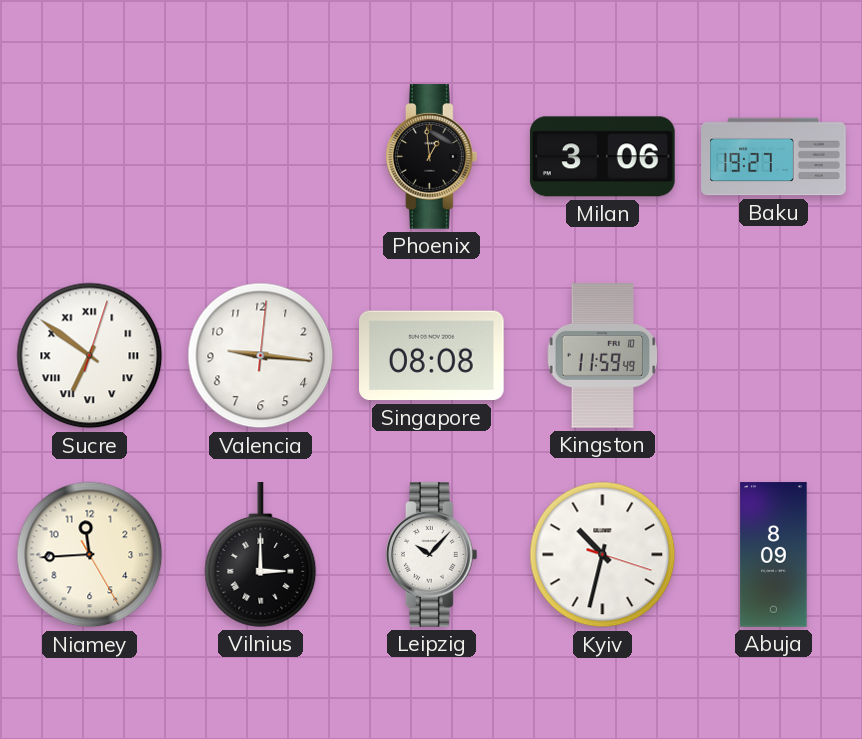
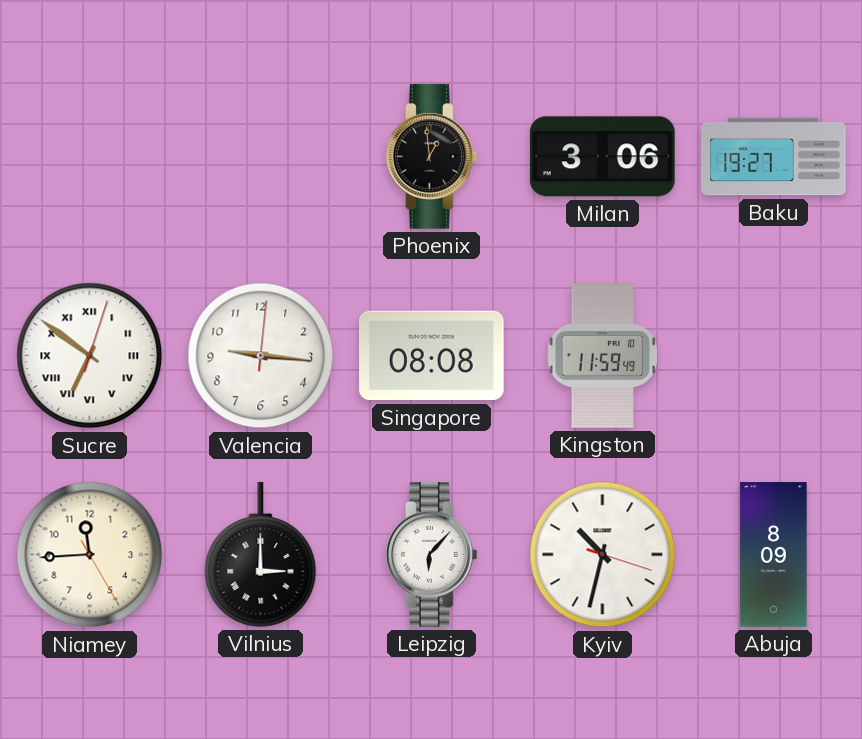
Leipzig: 10:07 -> 6:07 (431, 555)
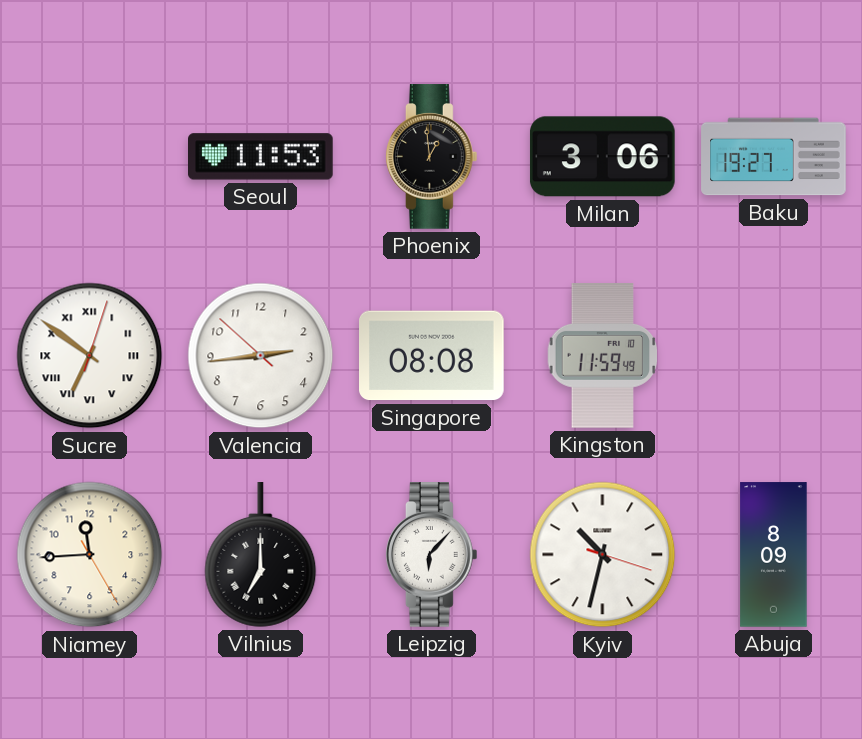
Seoul: none -> 11:53 (261, 157)
Valencia: 9:16 -> 2:43 (261, 356)
Vilnius: 3:00 -> 7:00 (261, 555)
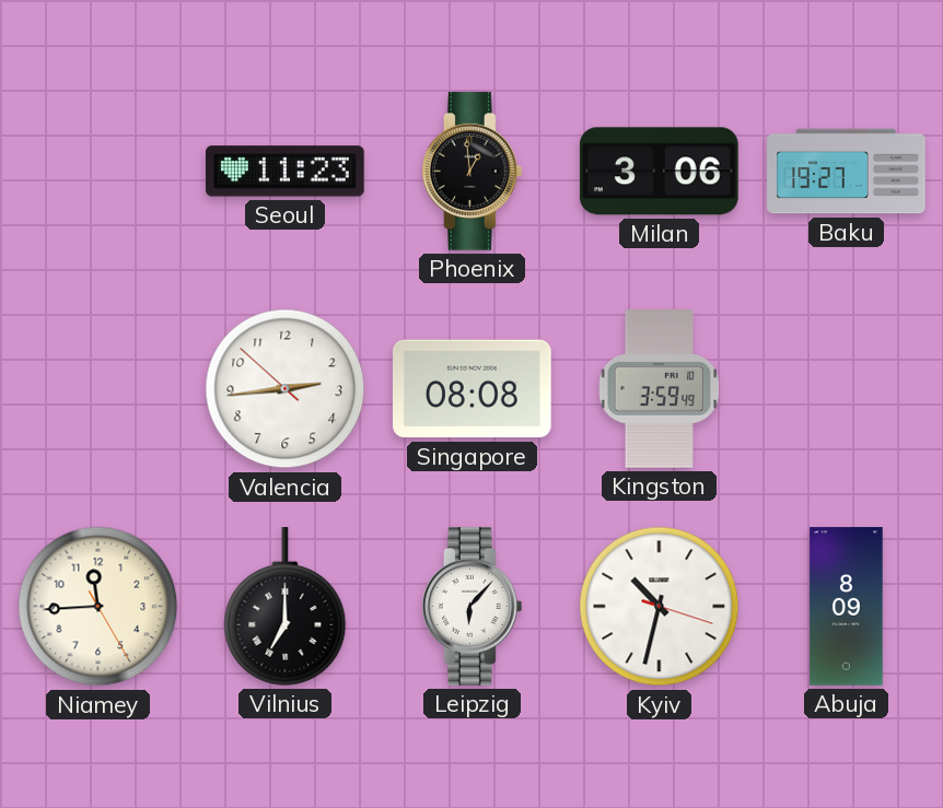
Seoul: 11:53 -> 11:23 (286, 172)
Sucre: 6:51 -> none (90, 356)
Kingston: 11:59 -> 3:59 (660, 389)
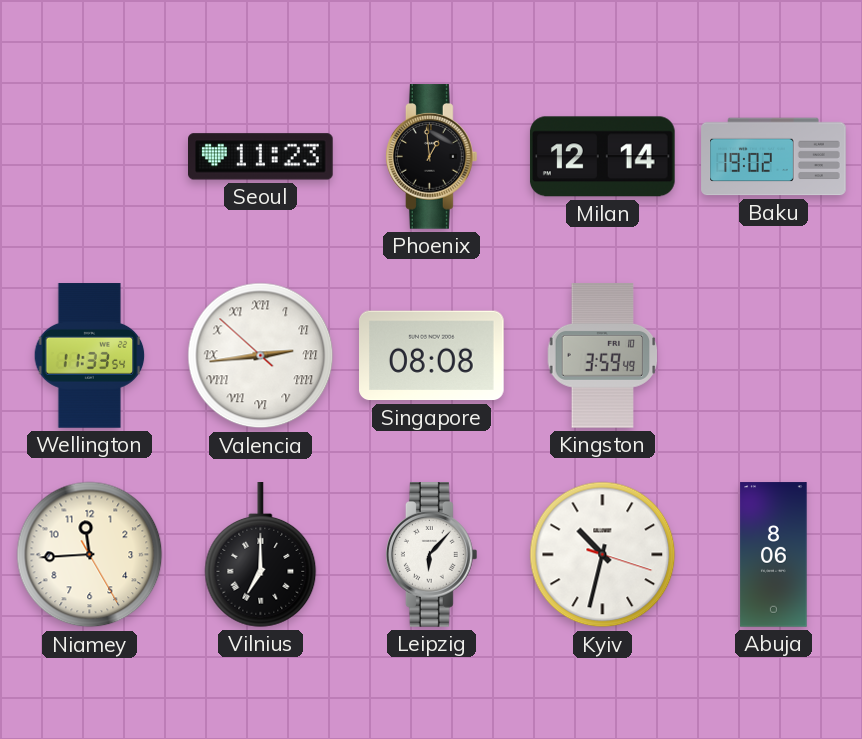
Milan: 3:06 -> 12:14 (602, 157)
Baku: 19:27 -> 19:02 (774, 157)
Wellington: none -> 11:33 (90, 356)
Valencia numerals: Arabic -> Roman (261, 356)
Abuja: 8:09 -> 8:06 (774, 555)
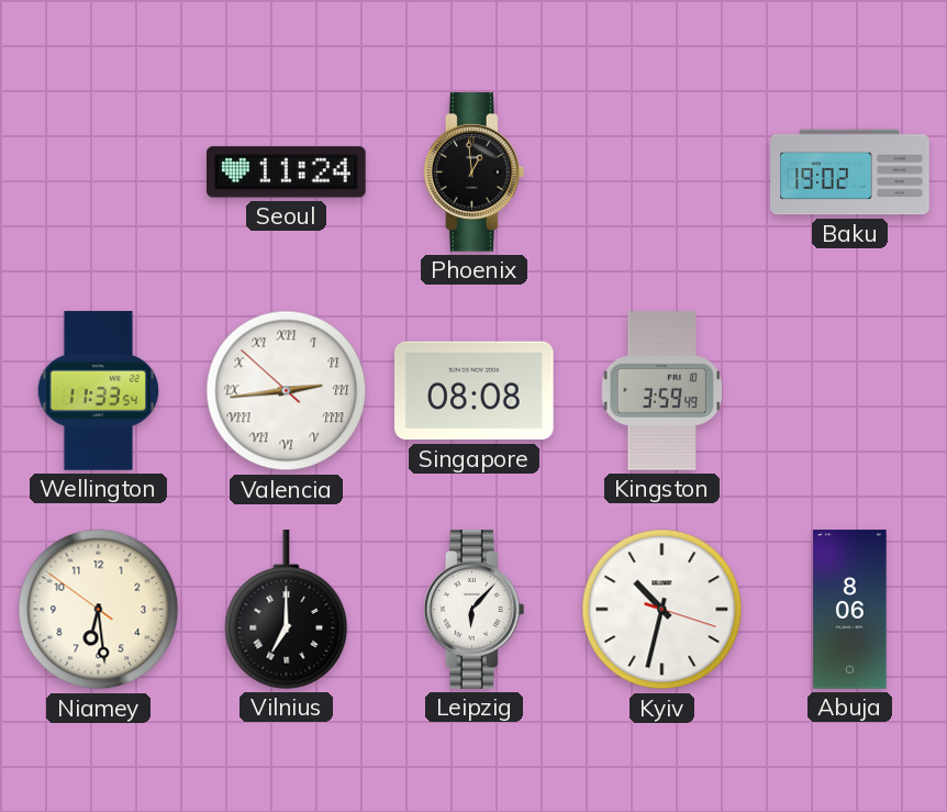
Seoul: 11:23 -> 11:24 (287, 173)
Milan: 12:14 -> none (602, 157)
Niamey: 11:44 -> 6:28 (99, 610)
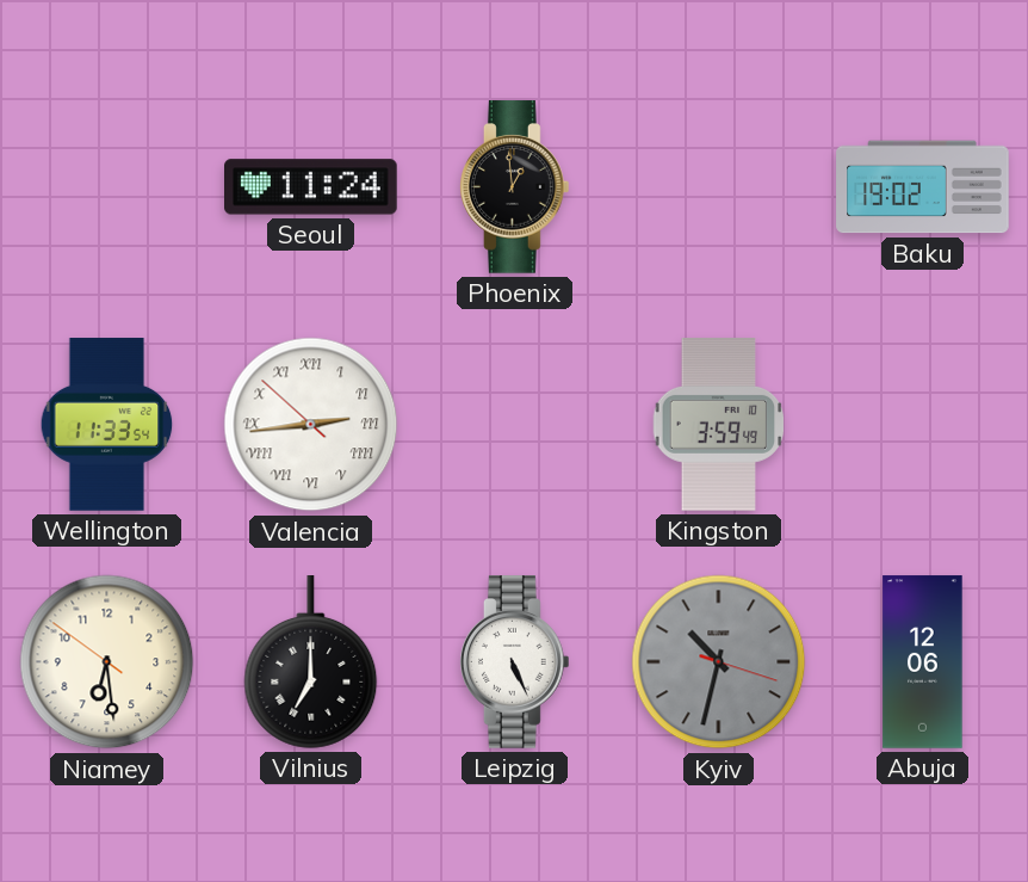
Singapore: 08:08 -> none (475, 391)
Leipzig: 6:07 -> 5:26 (514, 662)
Kyiv dial: white -> grey (719, 662)
Abuja: 8:06 -> 12:06 (923, 662)
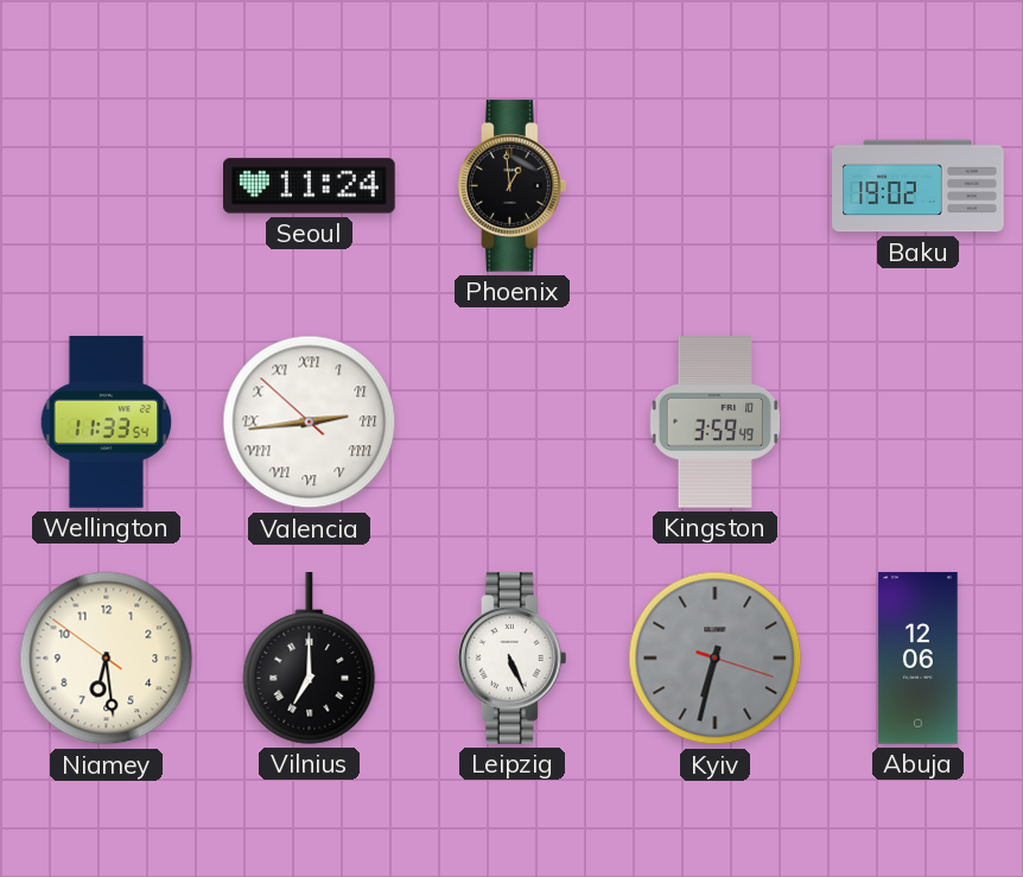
Kyiv: 10:32 -> 6:32 (716, 659)
